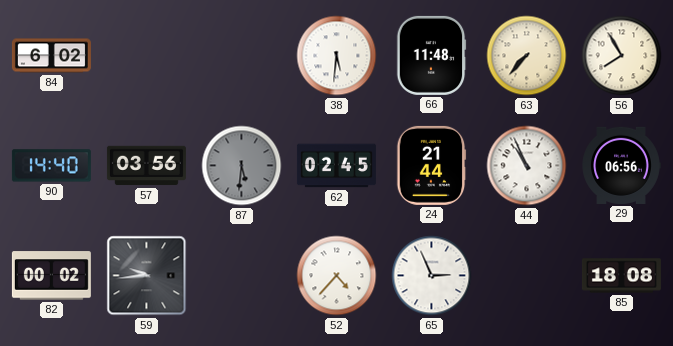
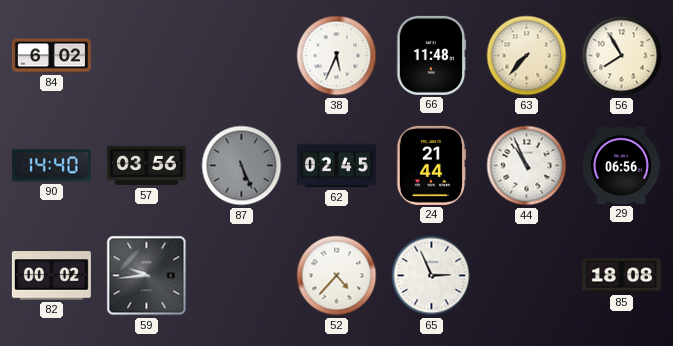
38: 5:31 -> 5:34 (337, 56)
87: 5:31 -> 5:26 (242, 166)
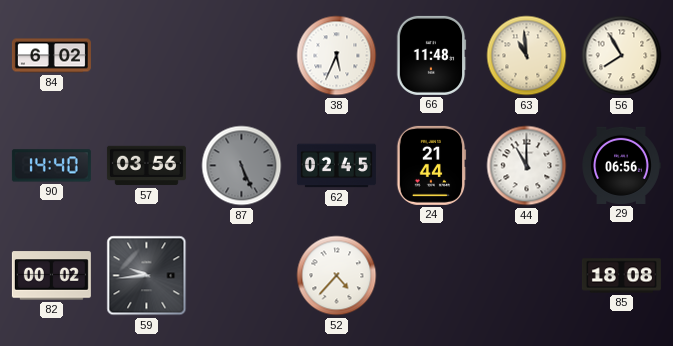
63: 7:37 -> 10:59 (527, 56)
44: 10:56 -> 11:00 (527, 166)
65: 2:56 -> none (432, 276)
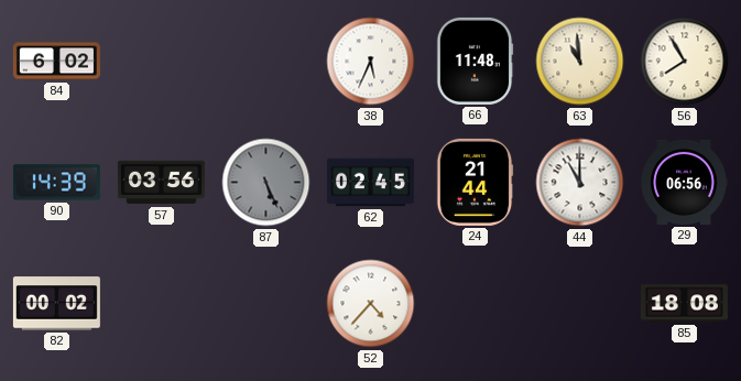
90: 14:40 -> 14:39 (56, 183)
59: 9:44 -> none (147, 276)
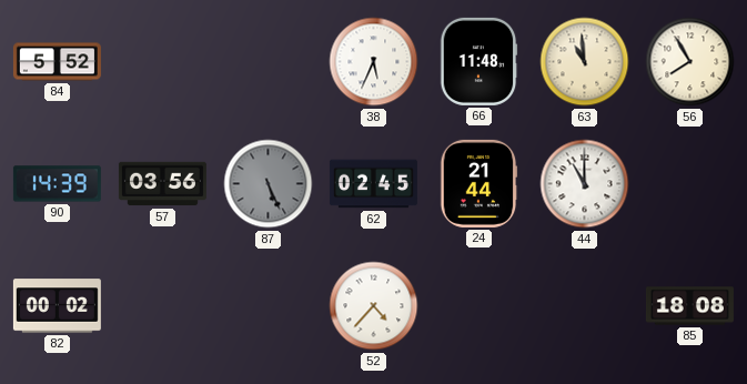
84: 6:02 -> 5:52 (57, 62)
29: 06:56 -> none (684, 182)
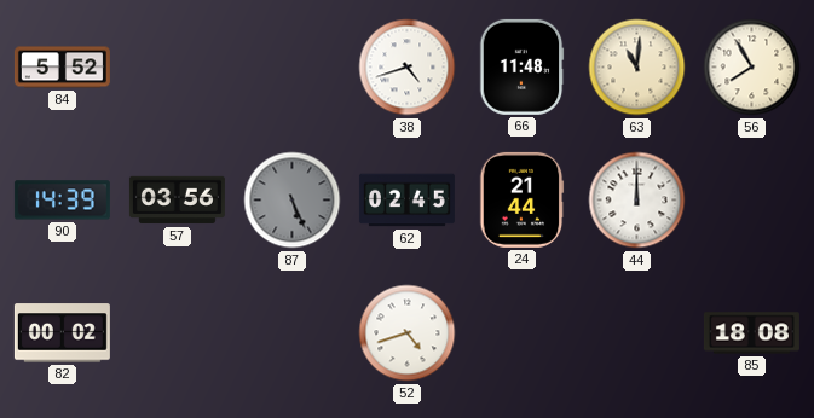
38: 5:34 -> 4:42 (408, 68)
63: 10:59 -> 11:01 (637, 68)
44: 11:00 -> 12:00 (637, 201)
52: 4:37 -> 4:42 (408, 333)
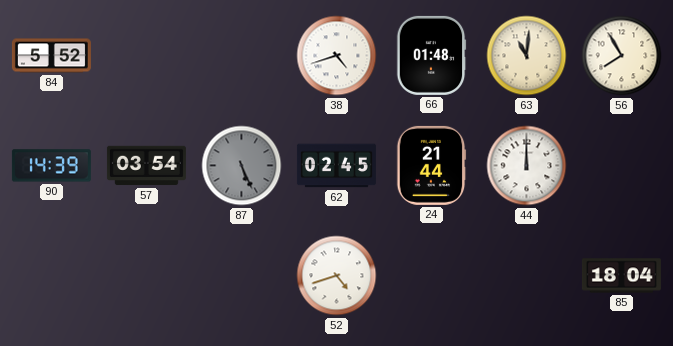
66: 11:48 -> 01:48 (431, 55)
57: 03:56 -> 03:54 (146, 166)
82: 00:02 -> none (62, 333)
85: 18:08 -> 18:04 (621, 276)
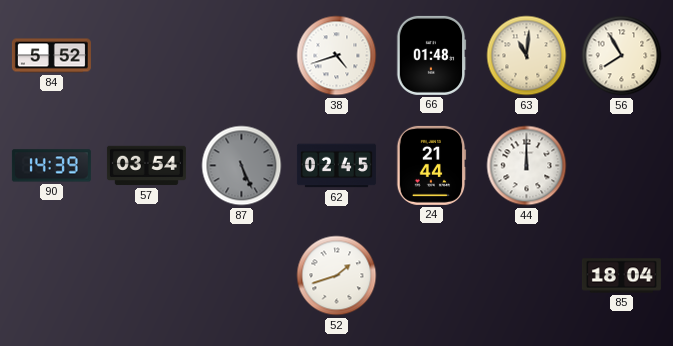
52: 4:42 -> 1:42 (337, 276)
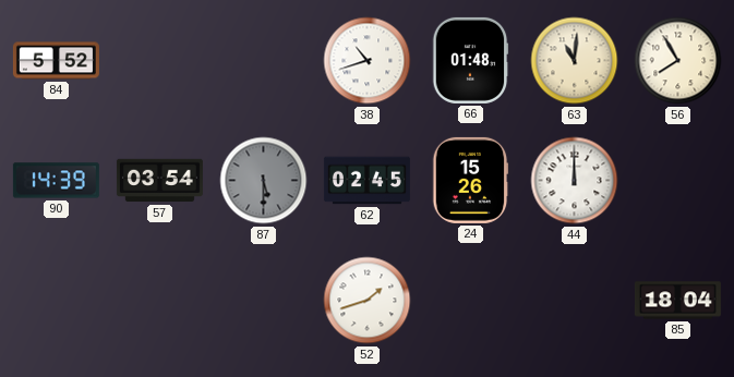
38: 4:42 -> 10:42 (368, 61)
87: 5:26 -> 5:30 (264, 181)
24: 21:44 -> 15:26 (470, 180)
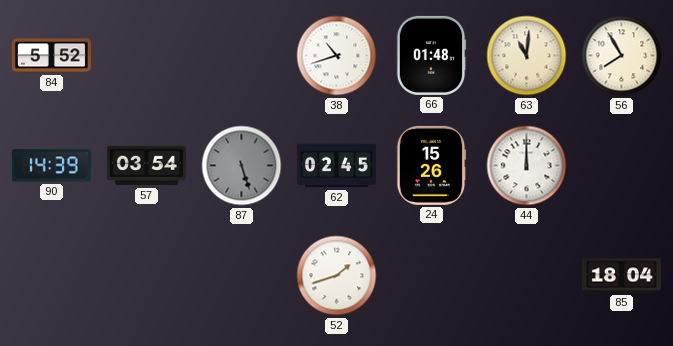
87: 5:30 -> 5:27 (242, 166)
